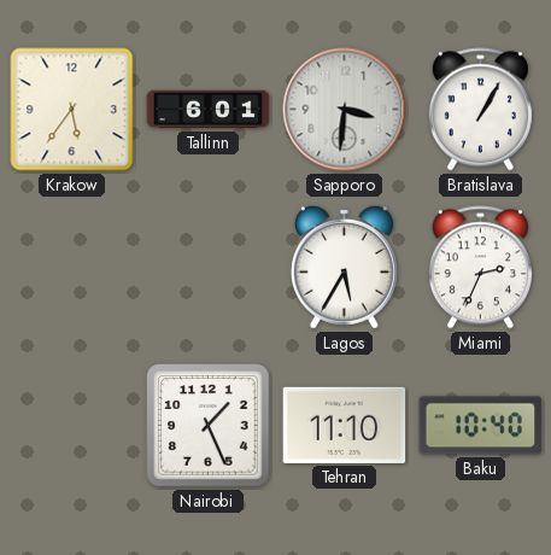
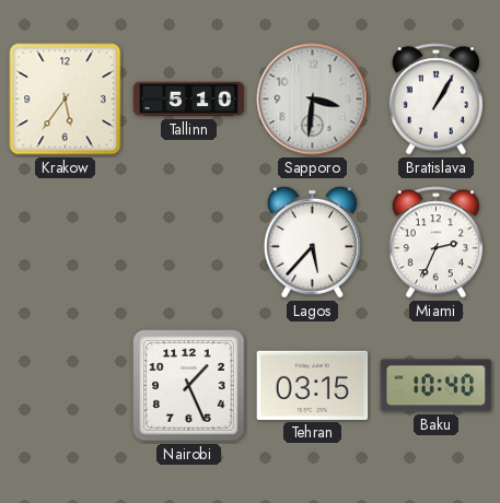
Tallinn: 6:01 -> 5:10 (189, 100)
Lagos: 5:35 -> 5:37 (312, 242)
Tehran: 11:10 -> 03:15 (313, 385)
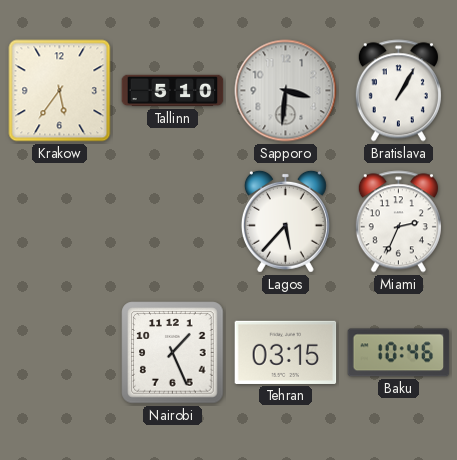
Baku: 10:40 -> 10:46 (399, 353)
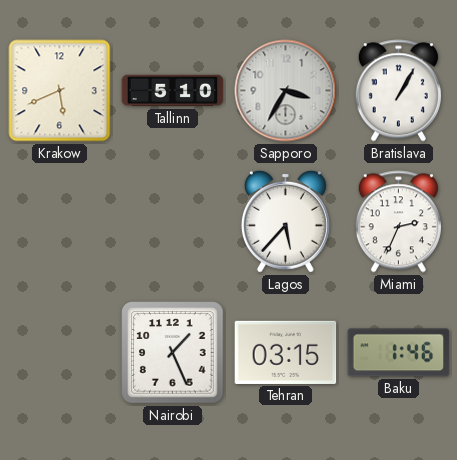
Krakow: 5:36 -> 5:41 (60, 91)
Sapporo: 3:31 -> 3:35 (286, 91)
Baku: 10:46 -> 1:46 (399, 353)
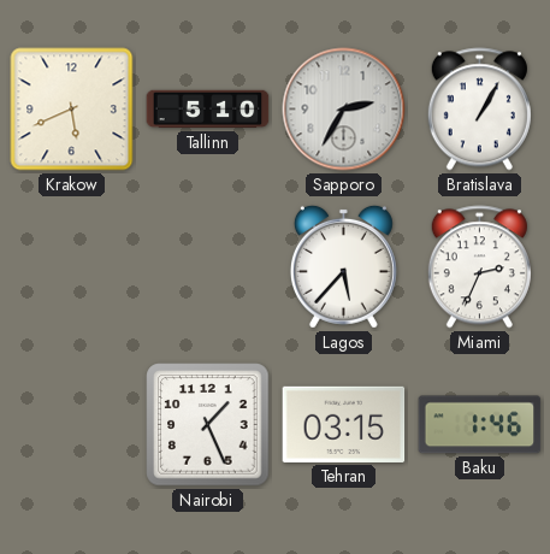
Sapporo: 3:35 -> 2:35 (344, 110)
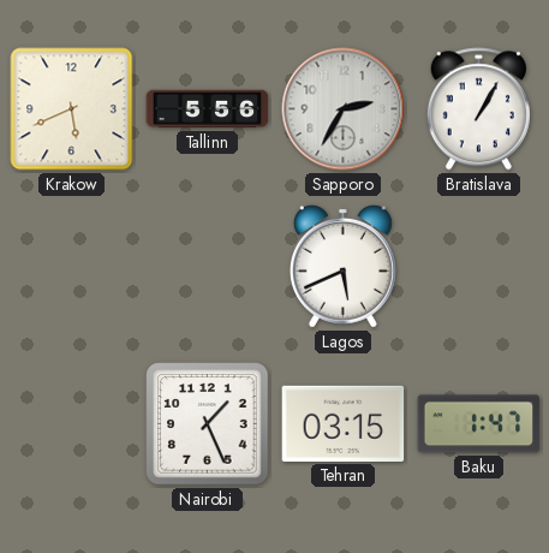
Tallinn: 5:10 -> 5:56 (208, 109)
Lagos: 5:37 -> 5:41 (342, 266)
Miami: 2:34 -> none (479, 267)
Baku: 1:46 -> 1:47 (479, 424)
